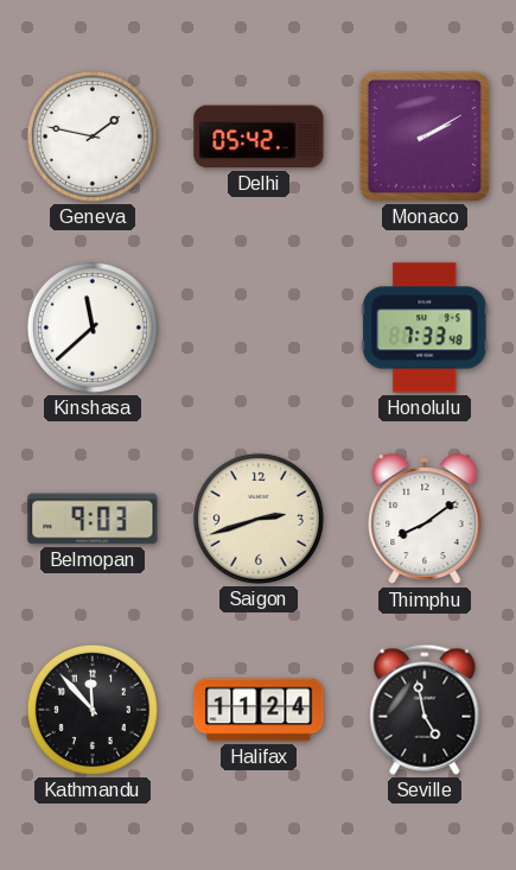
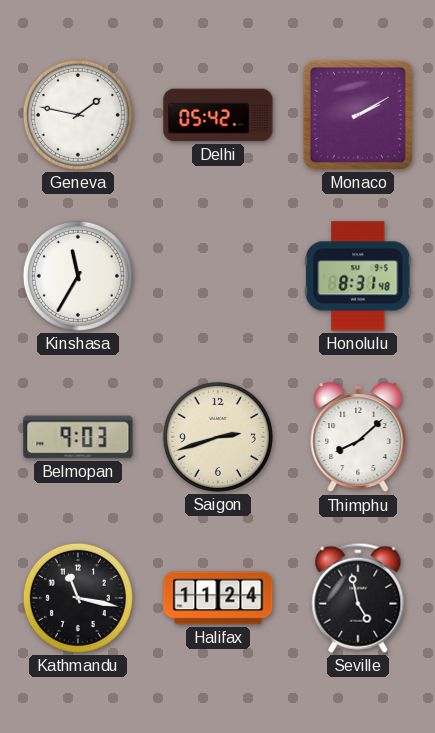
Kinshasa: 11:38 -> 11:35 (78, 276)
Honolulu: 7:33 -> 8:31 (358, 276)
Thimphu: 8:09 -> 8:08 (358, 438)
Kathmandu: 11:53 -> 11:17 (78, 598)
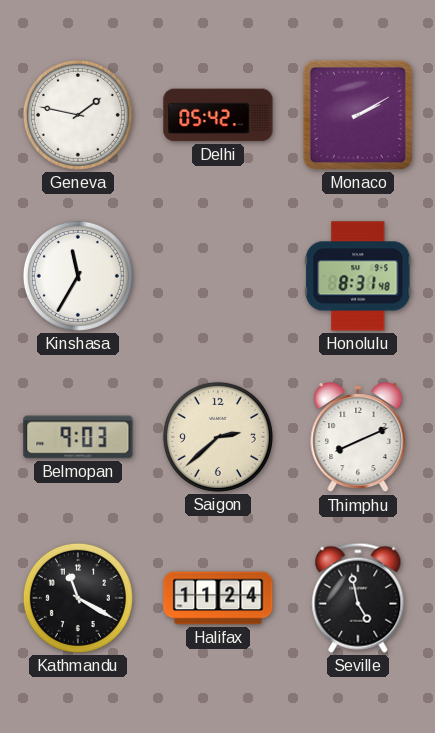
Saigon: 2:42 -> 2:38 (218, 437)
Thimphu: 8:08 -> 8:11 (358, 438)
Kathmandu: 11:17 -> 11:20 (78, 598)
